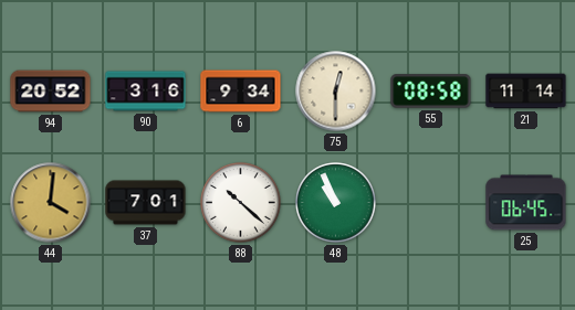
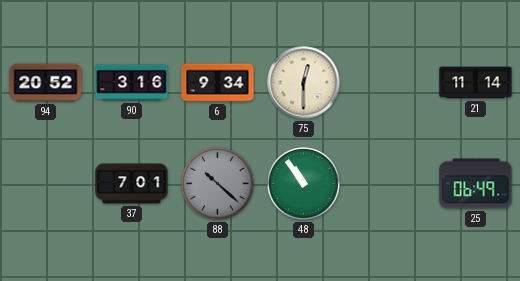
55: 08:58 -> none (431, 92)
44: 4:01 -> none (51, 203)
88 dial: white -> grey (218, 184)
48: 10:56 -> 10:54 (304, 184)
25: 06:45 -> 06:49 (476, 184)
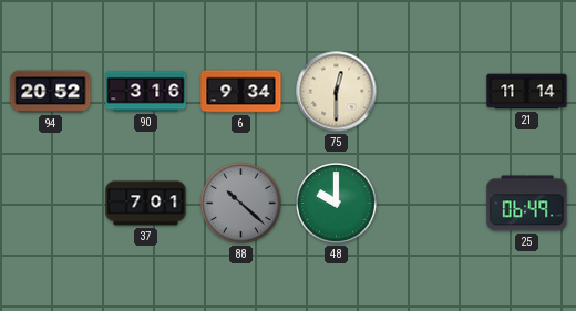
48: 10:54 -> 10:00 (337, 204)
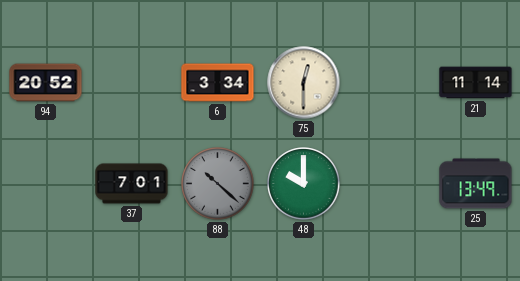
90: 3:16 -> none (146, 92)
6: 9:34 -> 3:34 (218, 83)
25: 06:49 -> 13:49 (476, 184)
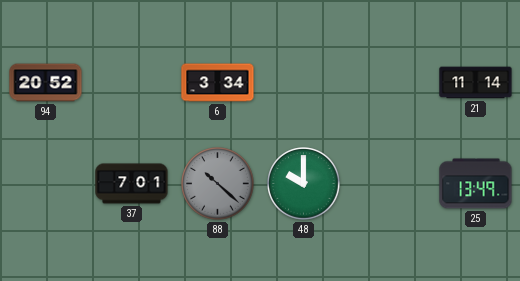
75: 12:30 -> none (304, 83)
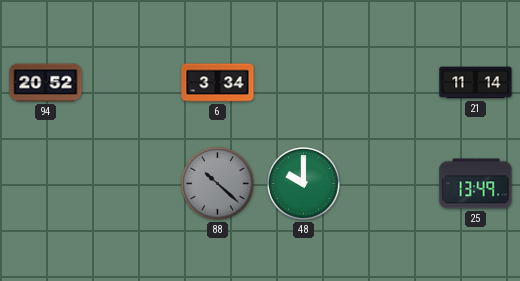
37: 7:01 -> none (132, 184)
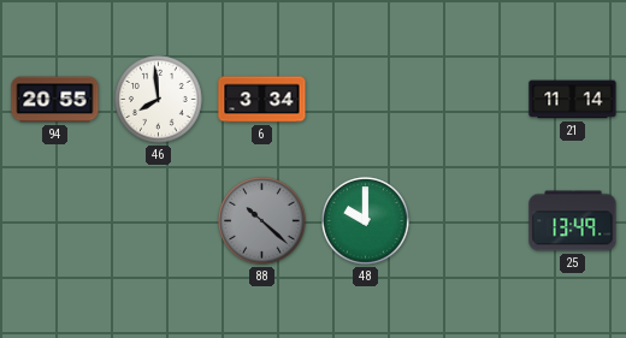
94: 20:52 -> 20:55 (55, 100)
46: none -> 7:59 (159, 100)
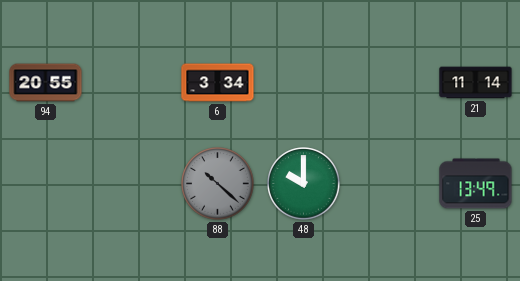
46: 7:59 -> none (159, 100)
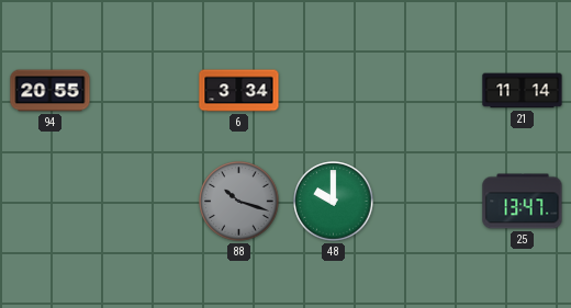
88: 10:22 -> 10:18 (239, 202)
25: 13:49 -> 13:47 (523, 202)
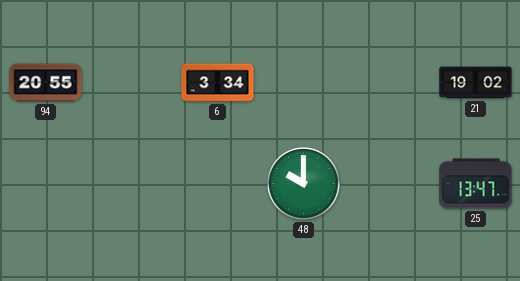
21: 11:14 -> 19:02 (476, 83)
88: 10:18 -> none (239, 202)
